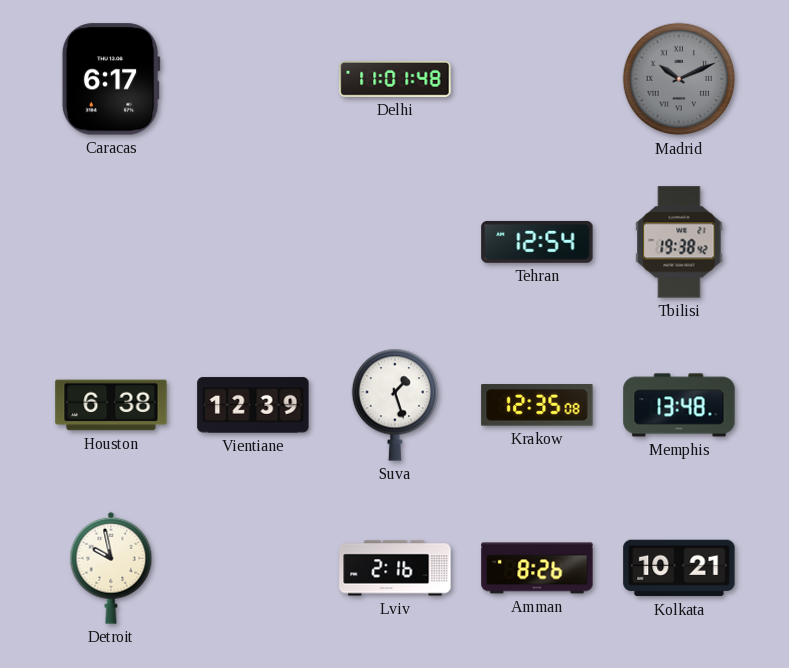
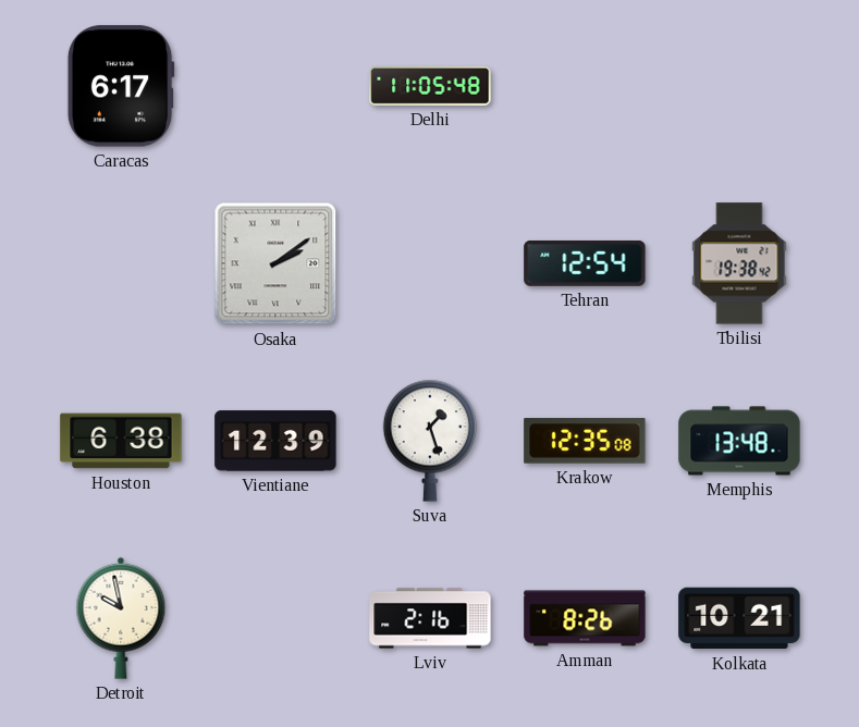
Delhi: 11:01 -> 11:05 (430, 86)
Madrid: 10:11 -> none (679, 79)
Osaka: none -> 2:09 (275, 263)
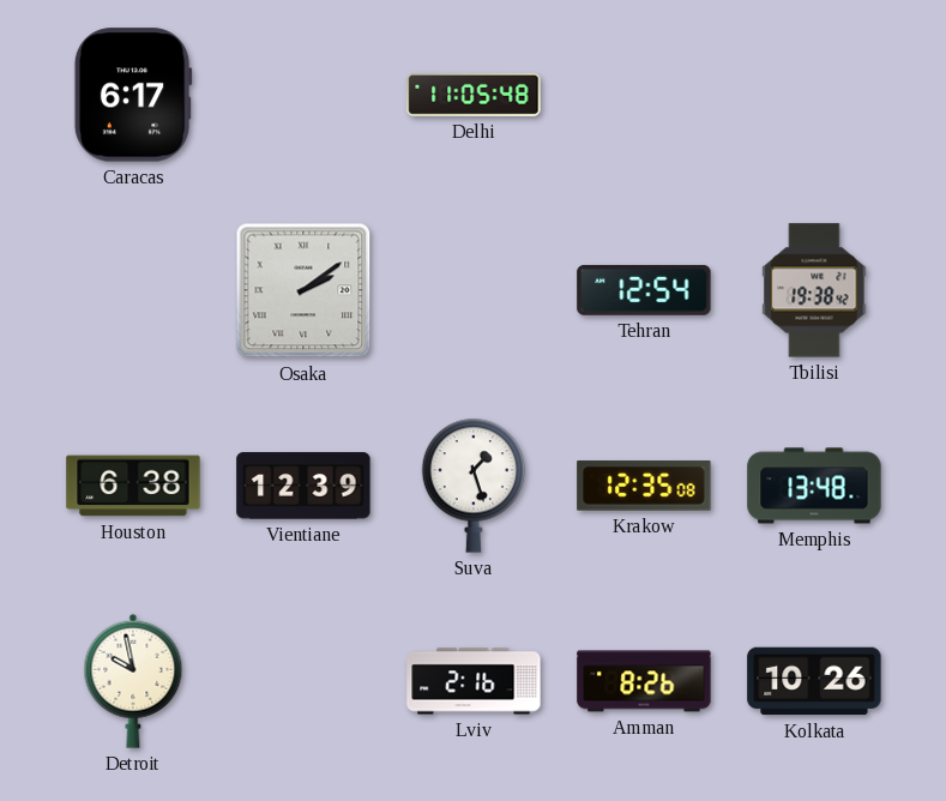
Kolkata: 10:21 -> 10:26 (814, 681)
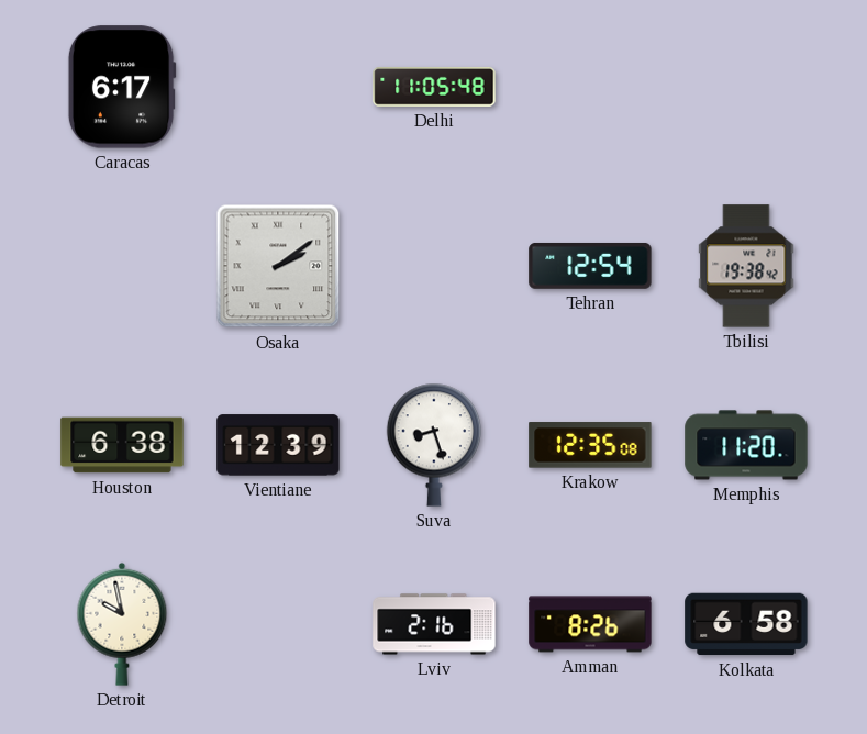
Suva: 1:27 -> 8:27 (434, 445)
Memphis: 13:48 -> 11:20 (746, 445)
Kolkata: 10:26 -> 6:58 (746, 624)
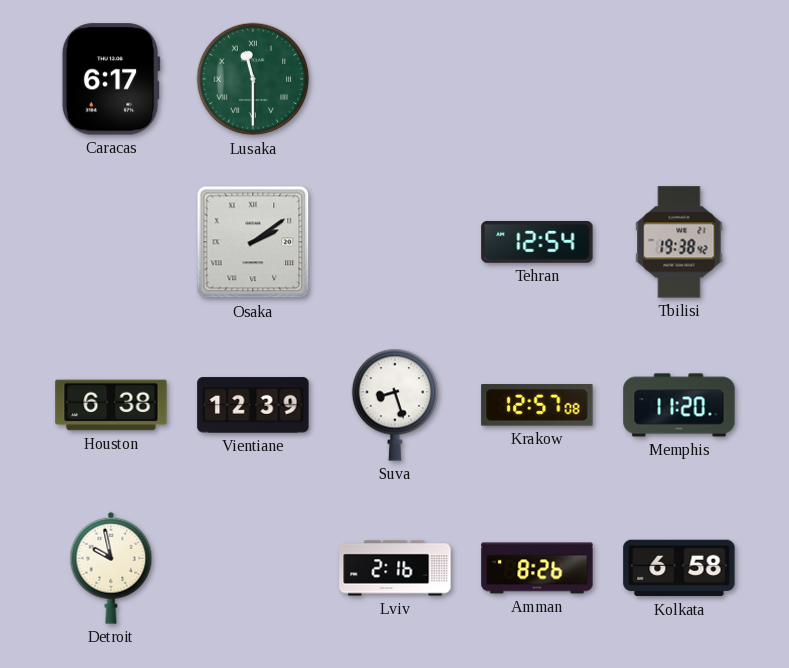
Lusaka: none -> 11:30 (253, 79)
Delhi: 11:05 -> none (434, 87)
Krakow: 12:35 -> 12:57 (537, 405)
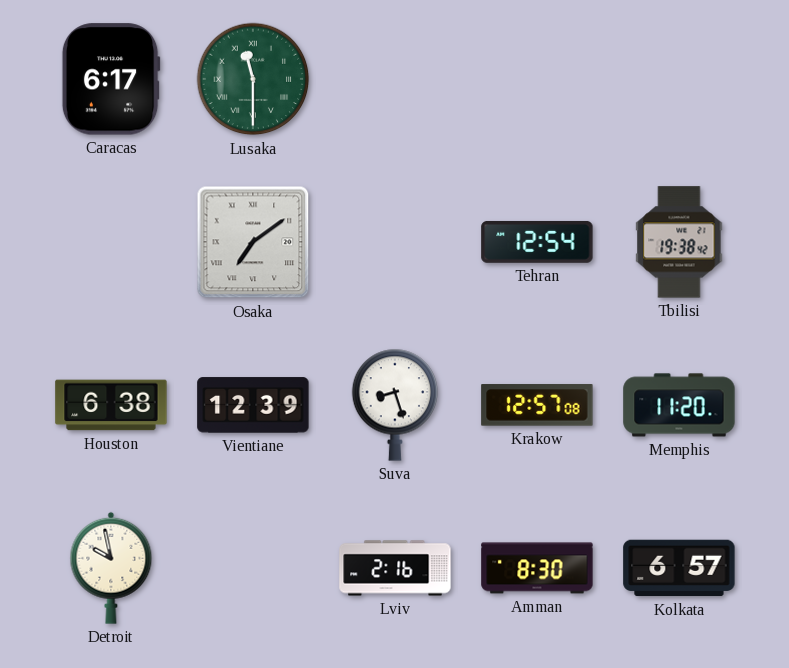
Osaka: 2:09 -> 7:09 (253, 242)
Amman: 8:26 -> 8:30 (537, 568)
Kolkata: 6:58 -> 6:57 (679, 568)
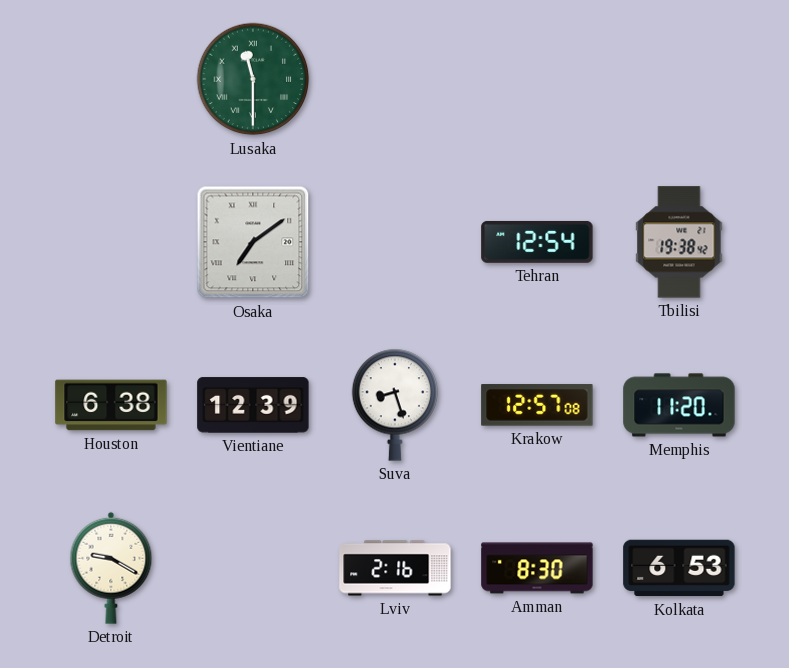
Caracas: 6:17 -> none (111, 79)
Detroit: 9:58 -> 9:20 (111, 568)
Kolkata: 6:57 -> 6:53 (679, 568)
